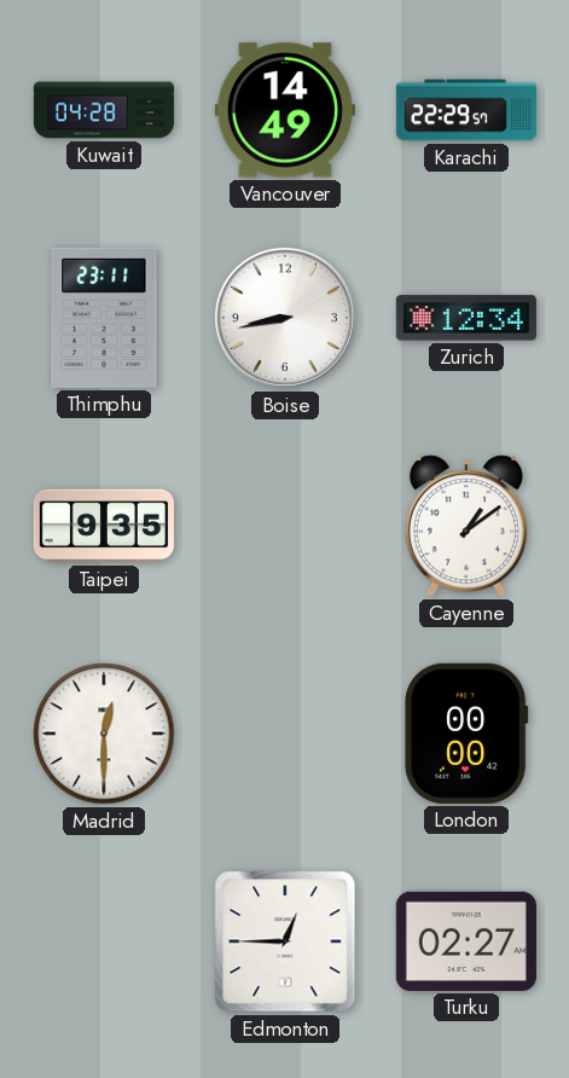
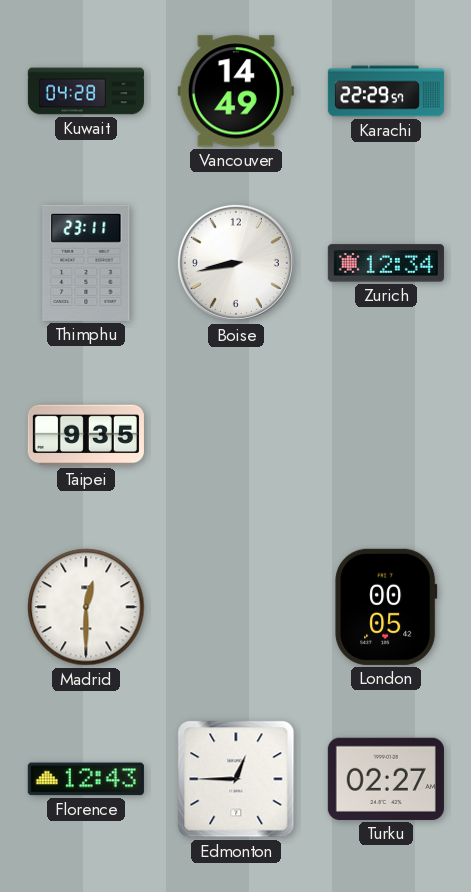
Cayenne: 1:09 -> none (466, 526)
London: 00:00 -> 00:05 (386, 607)
Florence: none -> 12:43 (86, 779)
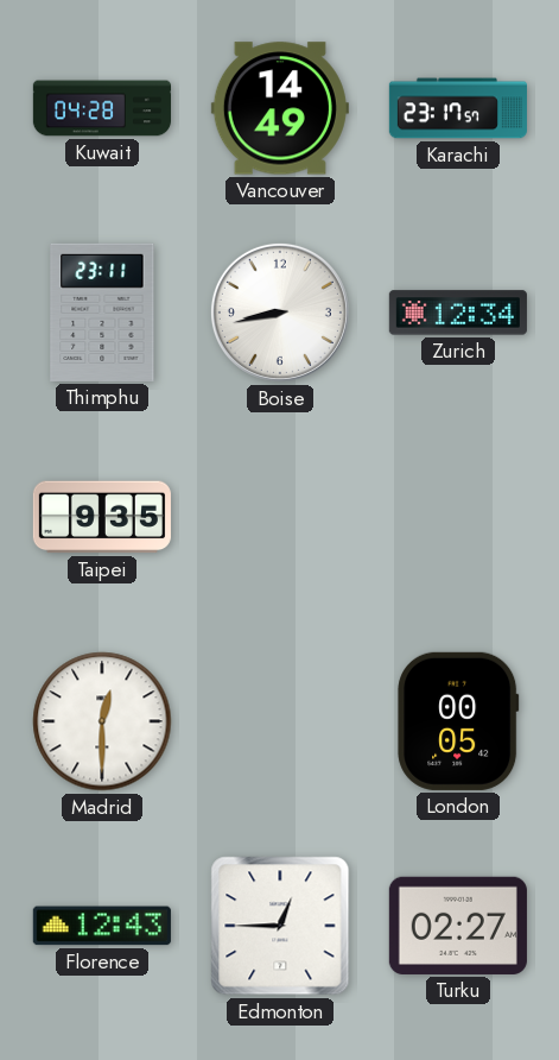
Karachi: 22:29 -> 23:17 (458, 108)
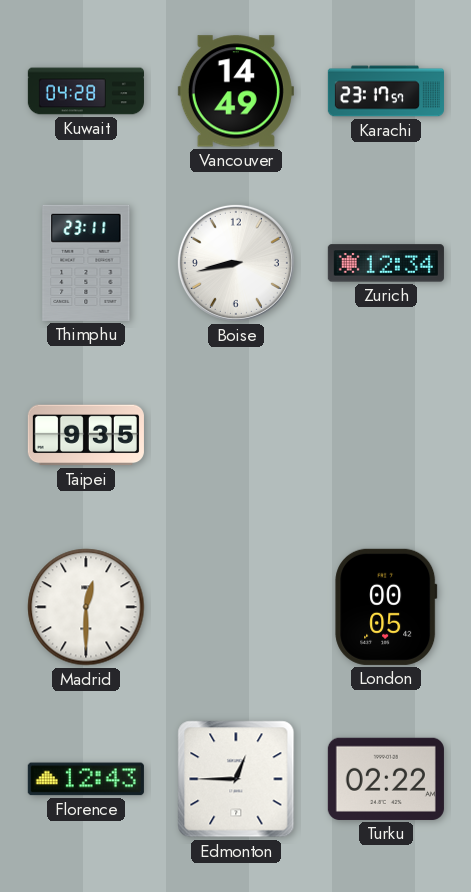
Turku: 02:27 -> 02:22 (386, 779)
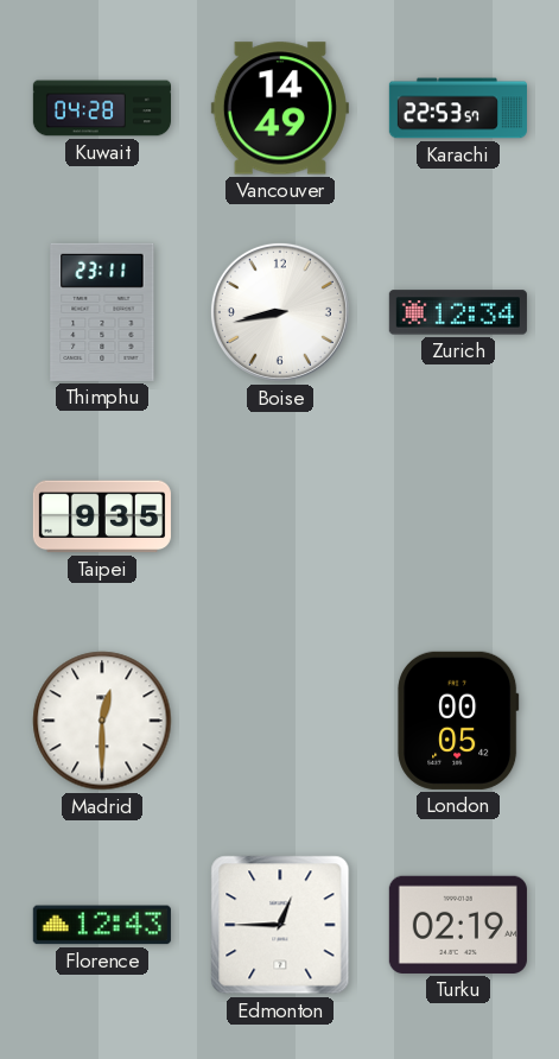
Karachi: 23:17 -> 22:53 (458, 108)
Turku: 02:22 -> 02:19 (458, 925)
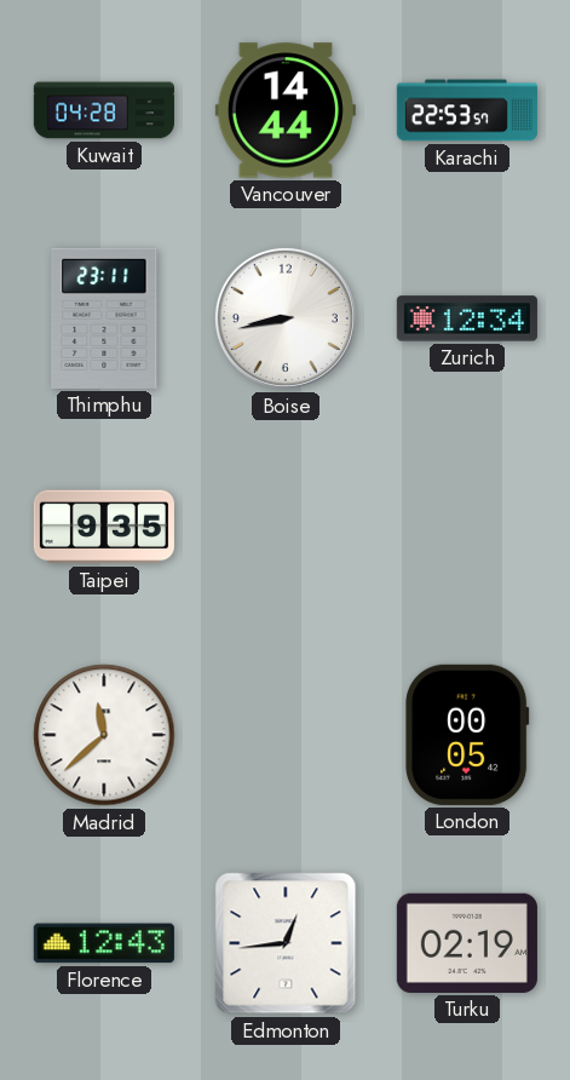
Vancouver: 14:49 -> 14:44 (286, 110)
Madrid: 12:30 -> 11:38 (104, 735)
Edmonton: 12:45 -> 12:44 (286, 943)
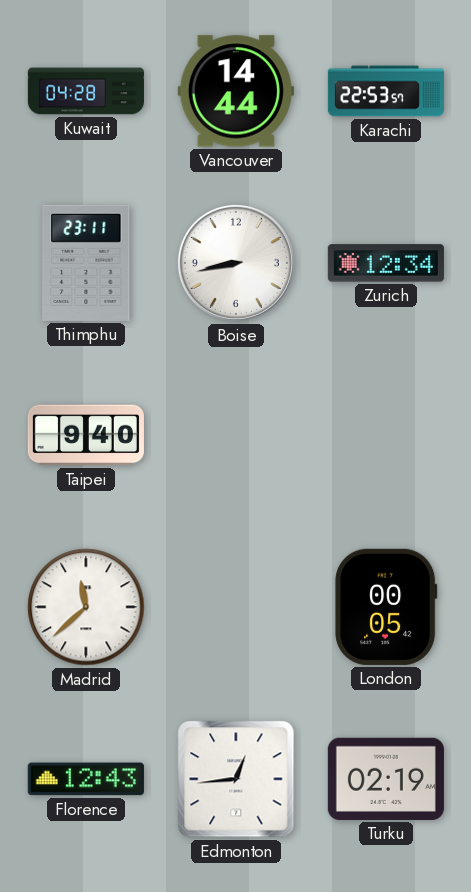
Taipei: 9:35 -> 9:40 (86, 435)
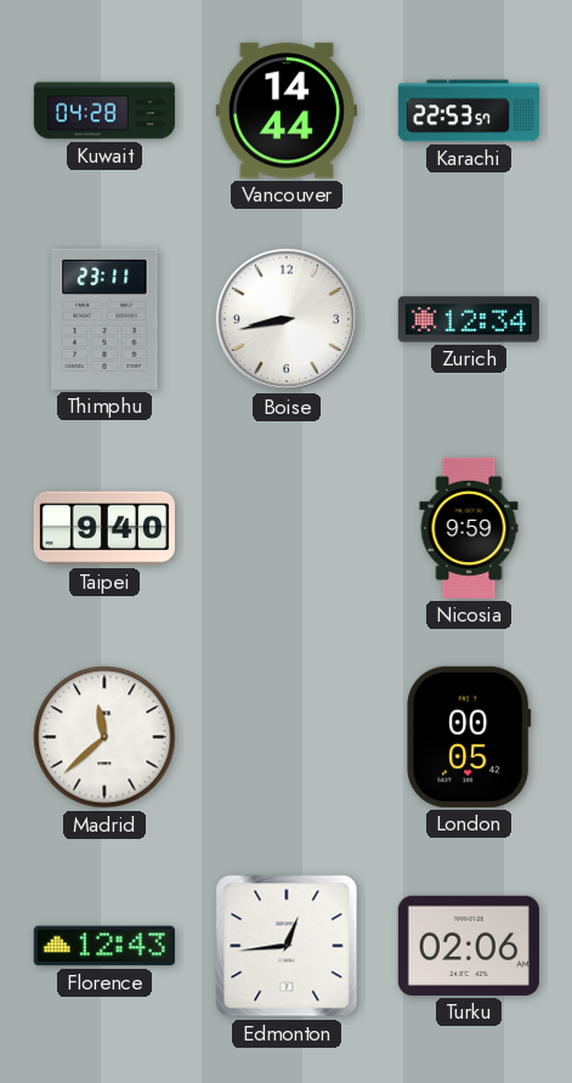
Nicosia: none -> 9:59 (469, 528)
Turku: 02:19 -> 02:06 (469, 946)
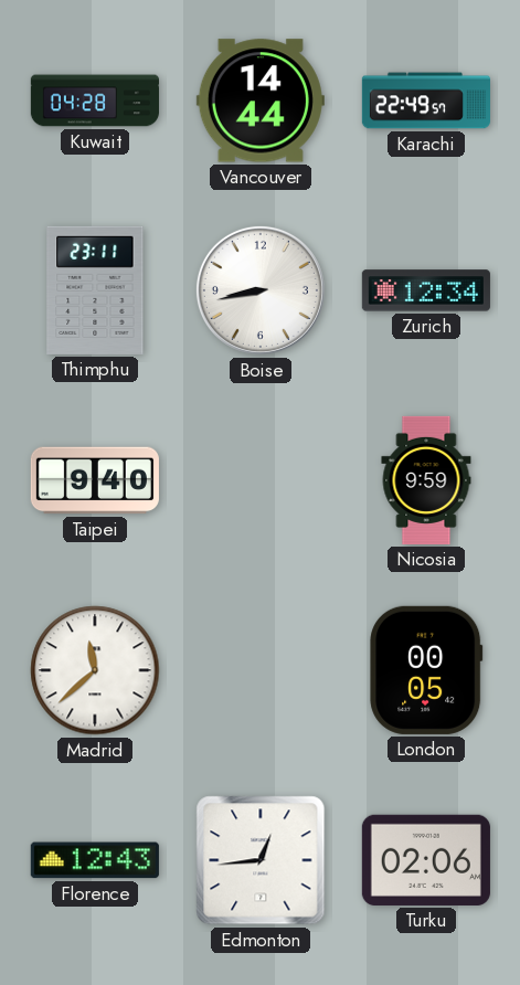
Karachi: 22:53 -> 22:49 (426, 100)
